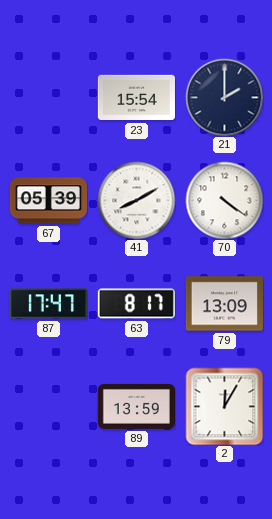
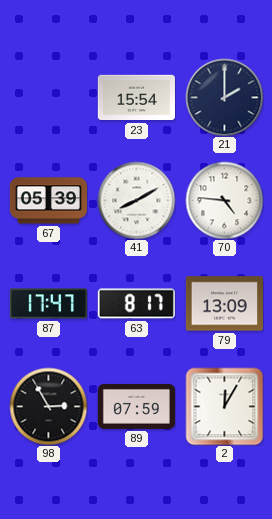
70: 4:21 -> 4:46 (224, 200)
98: none -> 2:55 (48, 406)
89: 13:59 -> 07:59 (136, 406)
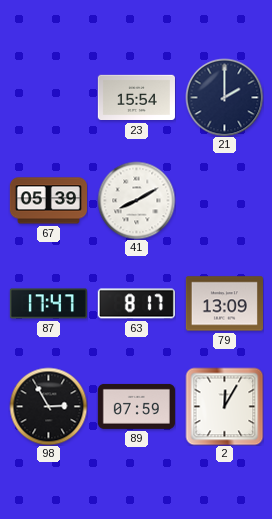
70: 4:46 -> none (224, 200)
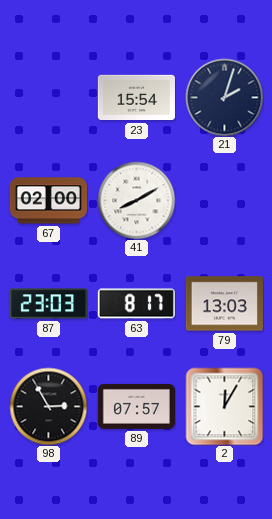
21: 2:00 -> 2:03 (224, 97)
67: 05:39 -> 02:00 (48, 201)
87: 17:47 -> 23:03 (48, 304)
79: 13:09 -> 13:03 (224, 304)
89: 07:59 -> 07:57 (136, 406)
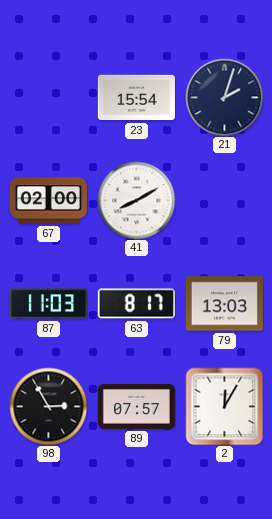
87: 23:03 -> 11:03 (48, 304)
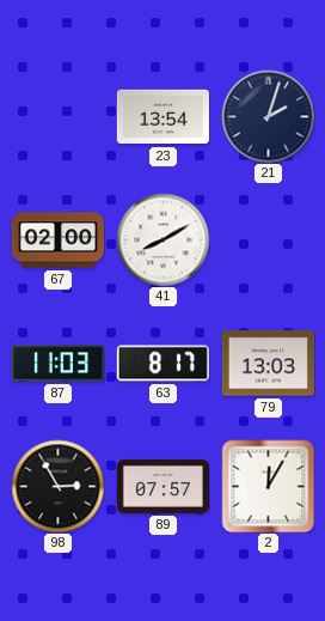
23: 15:54 -> 13:54 (162, 117)
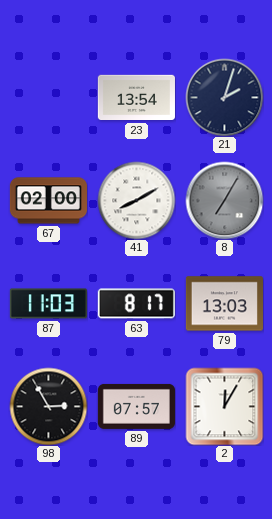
8: none -> 7:05 (224, 200)
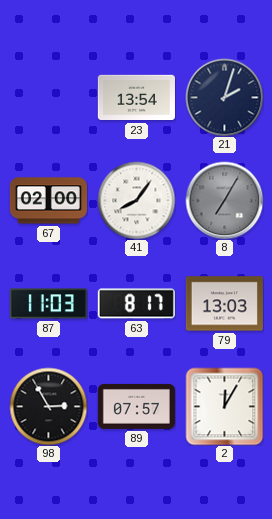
41: 8:10 -> 8:06 (136, 200)
